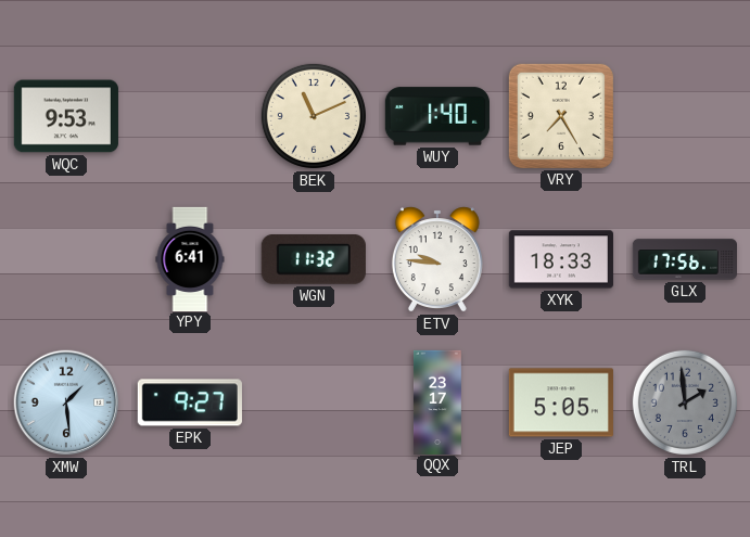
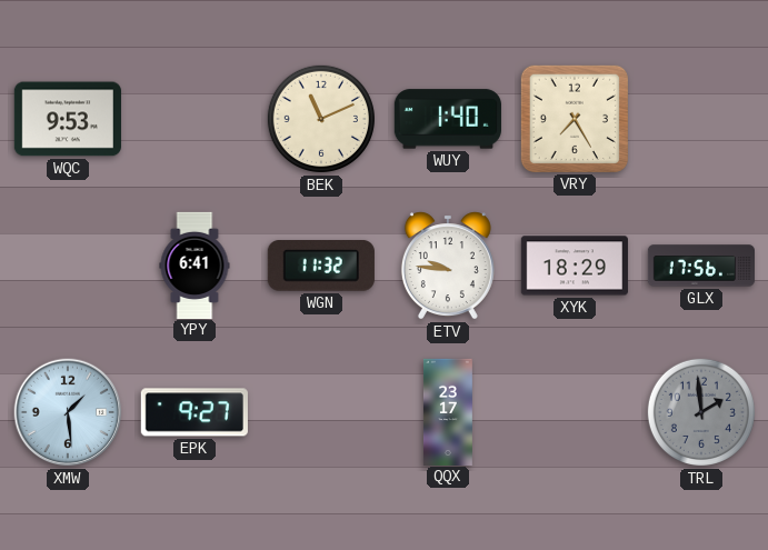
XYK: 18:33 -> 18:29 (575, 266)
JEP: 5:05 -> none (561, 402)
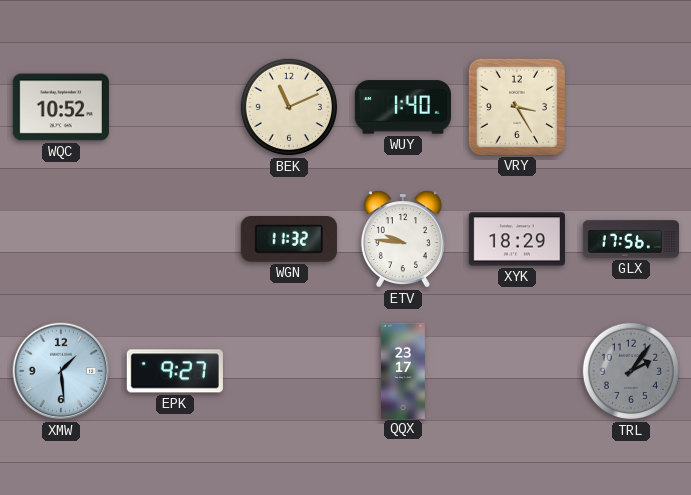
WQC: 9:53 -> 10:52 (61, 107)
VRY: 7:25 -> 3:25 (517, 107)
YPY: 6:41 -> none (195, 264)
TRL: 1:59 -> 2:06 (631, 371)
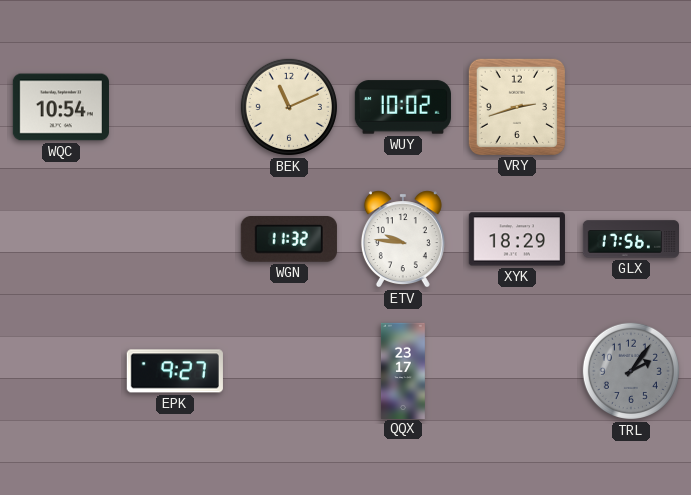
WQC: 10:52 -> 10:54 (61, 107)
WUY: 1:40 -> 10:02 (403, 107)
VRY: 3:25 -> 2:42 (517, 107)
XMW: 1:29 -> none (61, 371)
